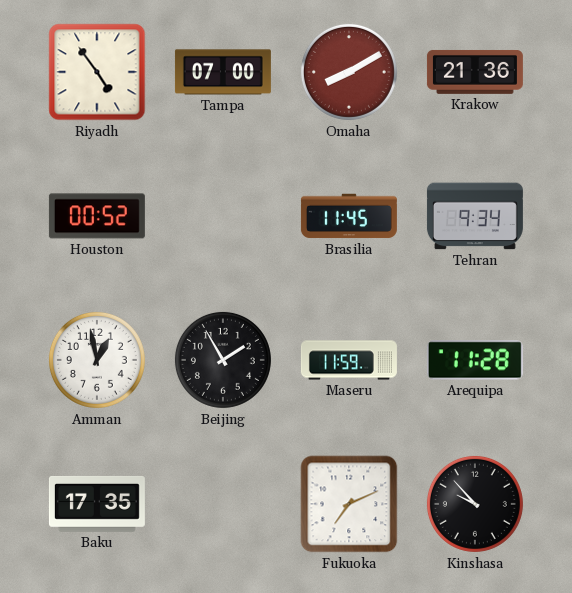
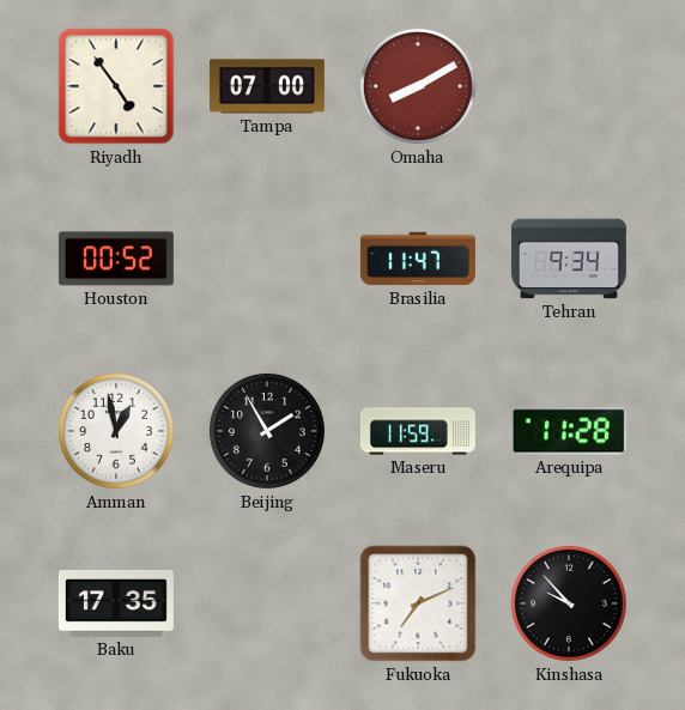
Krakow: 21:36 -> none (475, 72)
Brasilia: 11:45 -> 11:47 (418, 259)
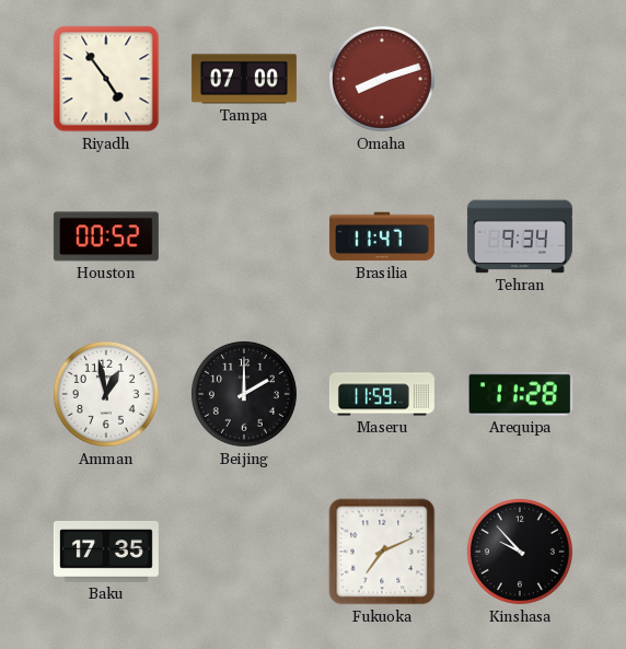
Omaha: 8:10 -> 8:12 (382, 79)
Beijing: 1:55 -> 2:00 (244, 394)
